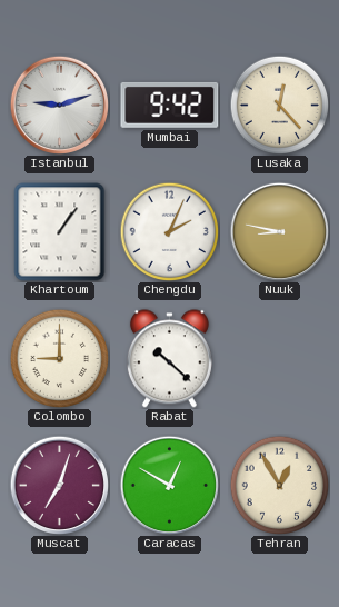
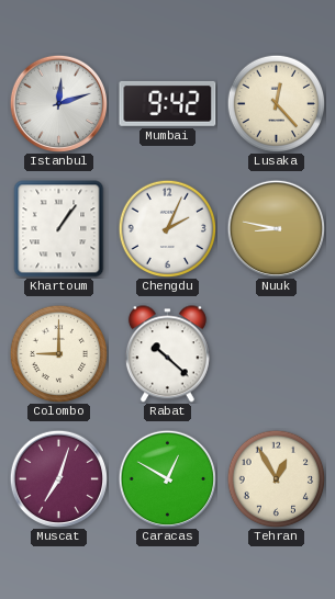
Istanbul: 9:12 -> 12:12 (58, 103)
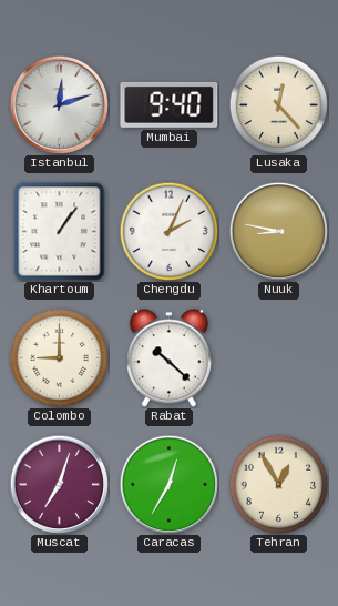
Mumbai: 9:42 -> 9:40 (170, 104)
Caracas: 12:50 -> 12:35 (168, 484)
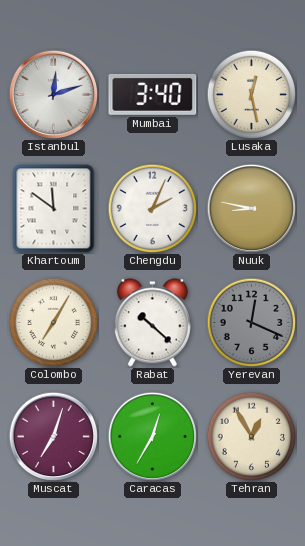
Mumbai: 9:40 -> 3:40 (153, 94)
Lusaka: 12:23 -> 12:28 (251, 94)
Khartoum: 1:06 -> 11:51 (54, 209)
Colombo: 9:00 -> 7:05 (53, 322)
Yerevan: none -> 12:19 (251, 322)
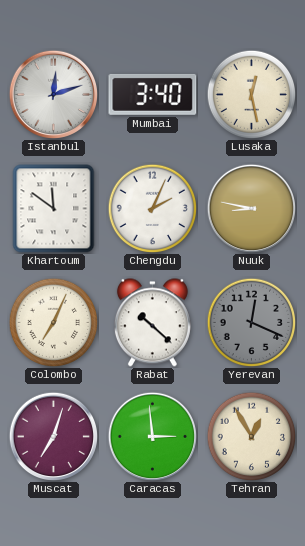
Colombo: 7:05 -> 7:04 (53, 322)
Caracas: 12:35 -> 2:59 (152, 436)
